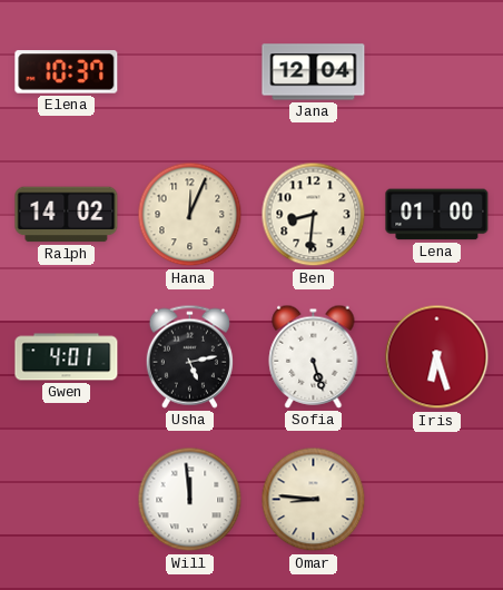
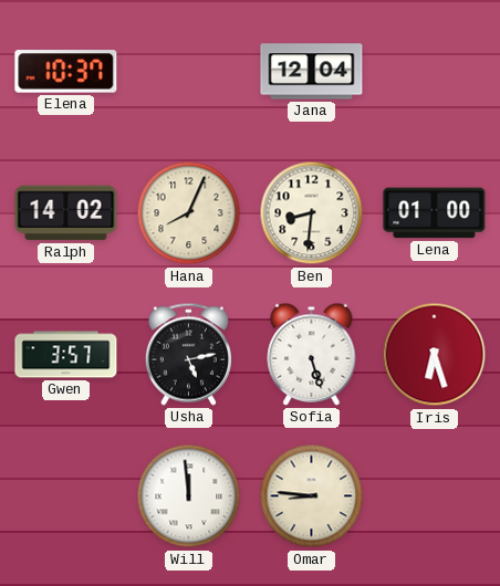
Hana: 12:04 -> 8:04 (189, 213)
Gwen: 4:01 -> 3:57 (66, 355)
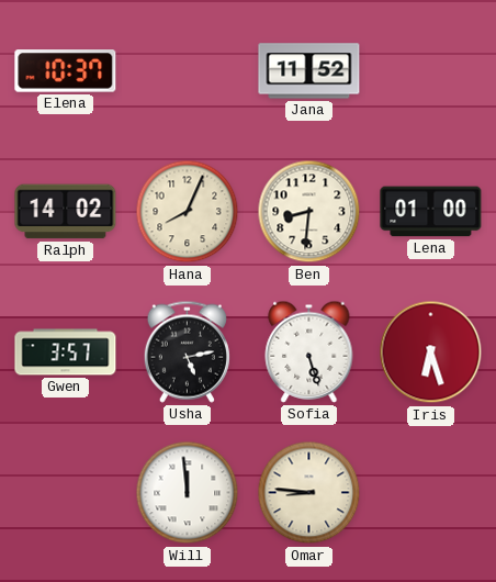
Jana: 12:04 -> 11:52 (309, 71)
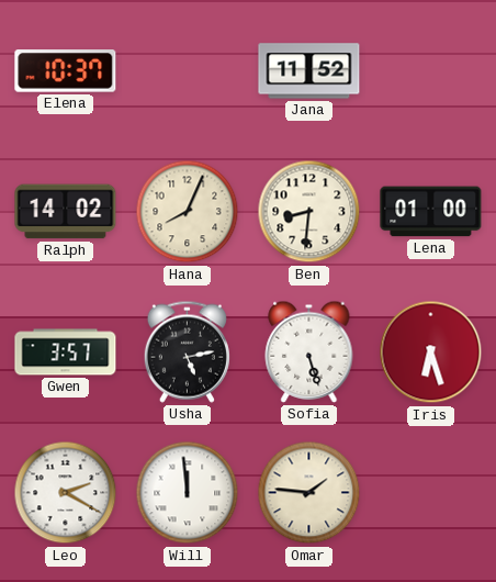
Leo: none -> 2:20 (66, 493)
Omar: 8:46 -> 1:46 (309, 493)
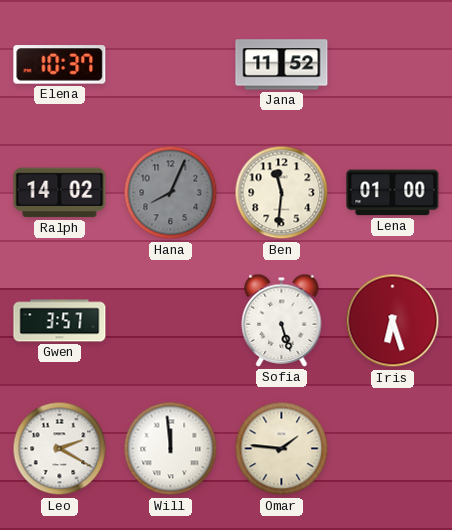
Hana dial: cream -> grey (171, 193)
Ben: 8:31 -> 11:31 (282, 193)
Usha: 5:13 -> none (187, 351)
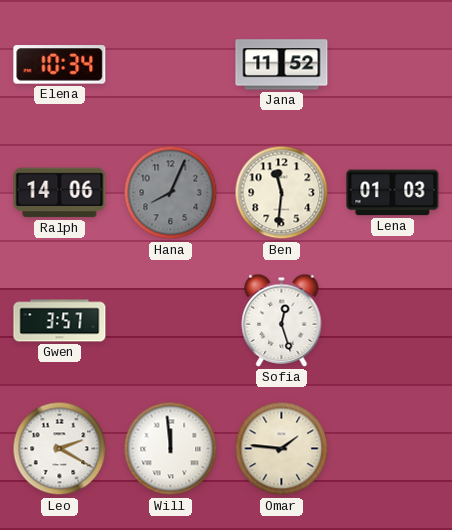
Elena: 10:37 -> 10:34 (60, 65)
Ralph: 14:02 -> 14:06 (60, 193)
Lena: 01:00 -> 01:03 (393, 193)
Sofia: 5:27 -> 12:27 (282, 320)
Iris: 6:27 -> none (393, 321)
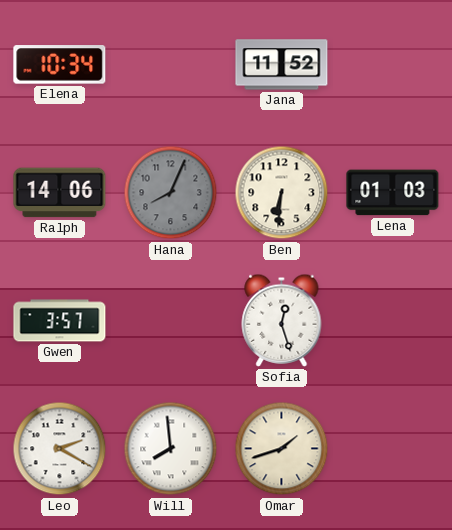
Ben: 11:31 -> 6:31 (282, 193)
Will: 11:59 -> 7:59 (171, 449)
Omar: 1:46 -> 1:42 (282, 449)
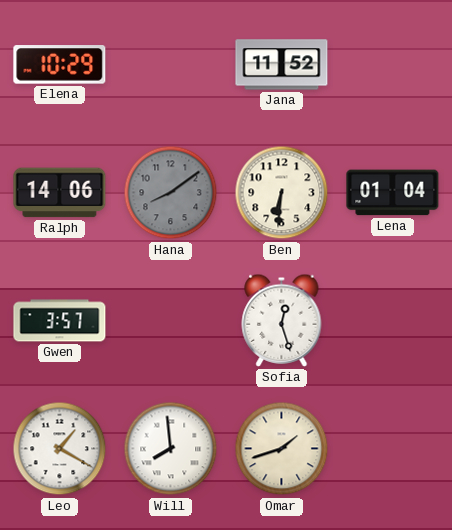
Elena: 10:34 -> 10:29 (60, 65)
Hana: 8:04 -> 8:09 (171, 193)
Lena: 01:03 -> 01:04 (393, 193)
Leo: 2:20 -> 1:20 (60, 449)
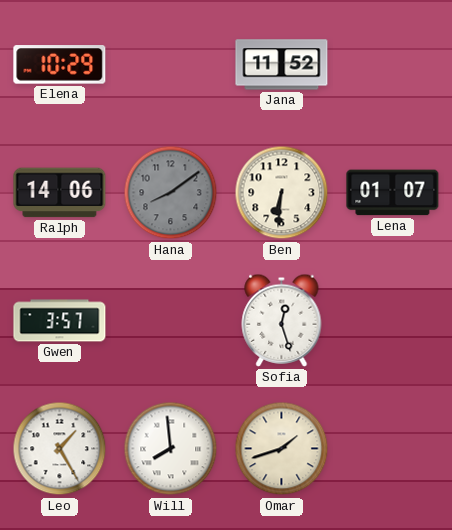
Lena: 01:04 -> 01:07 (393, 193)
Leo: 1:20 -> 1:25 (60, 449)
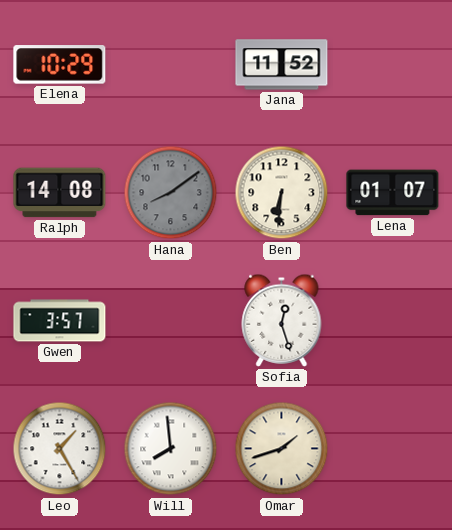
Ralph: 14:06 -> 14:08 (60, 193)
